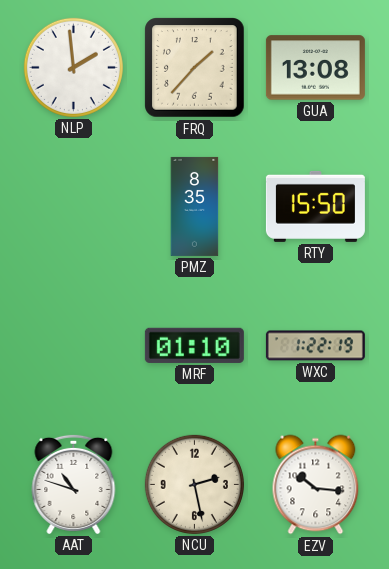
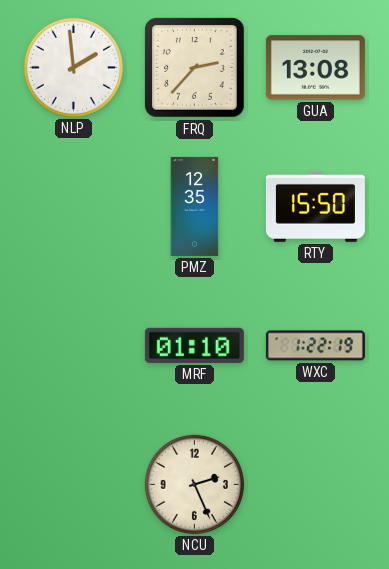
FRQ: 1:37 -> 2:37 (195, 68)
PMZ: 8:35 -> 12:35 (195, 206)
AAT: 10:48 -> none (74, 484)
NCU: 2:28 -> 2:26 (194, 484)
EZV: 10:16 -> none (316, 485)
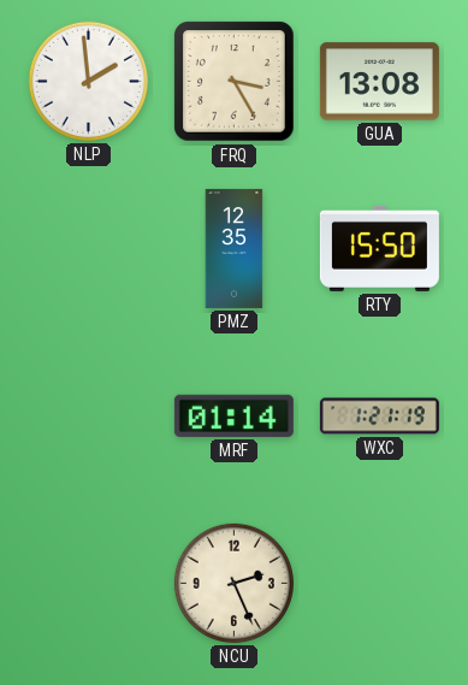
FRQ: 2:37 -> 3:25 (235, 82)
MRF: 01:10 -> 01:14 (233, 415)
WXC: 1:22 -> 1:21 (379, 417)
